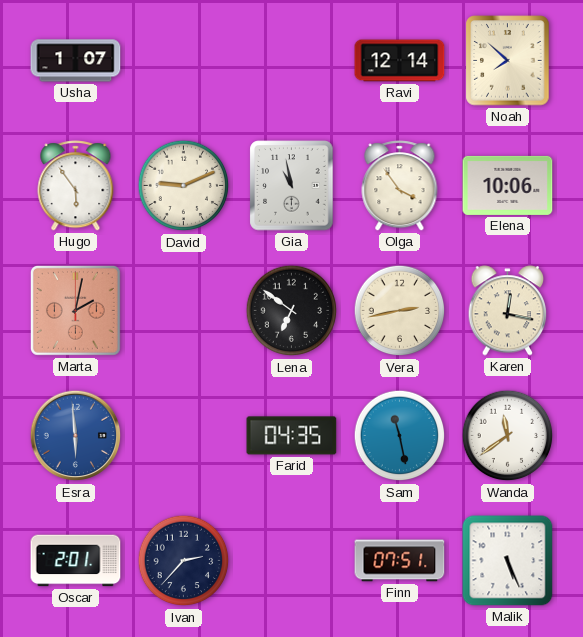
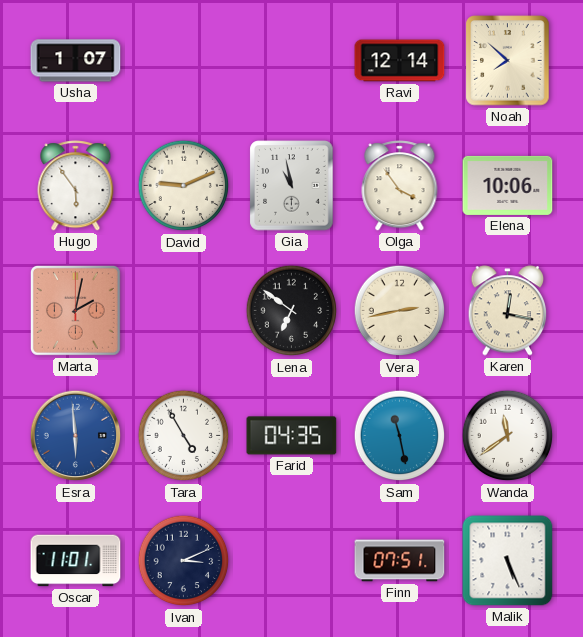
Tara: none -> 4:55 (184, 436)
Oscar: 2:01 -> 11:01 (76, 561)
Ivan: 2:37 -> 3:11 (184, 561)
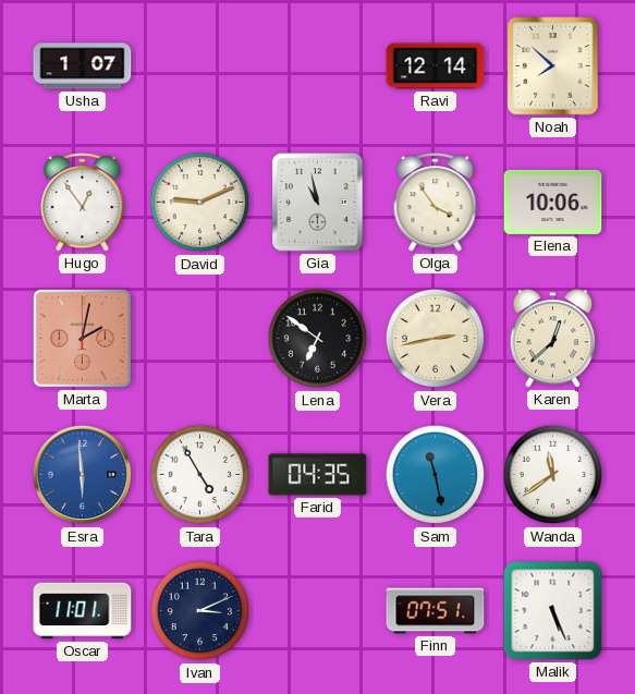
Hugo: 5:54 -> 12:54 (83, 203)
Karen: 12:17 -> 12:38 (553, 339)
